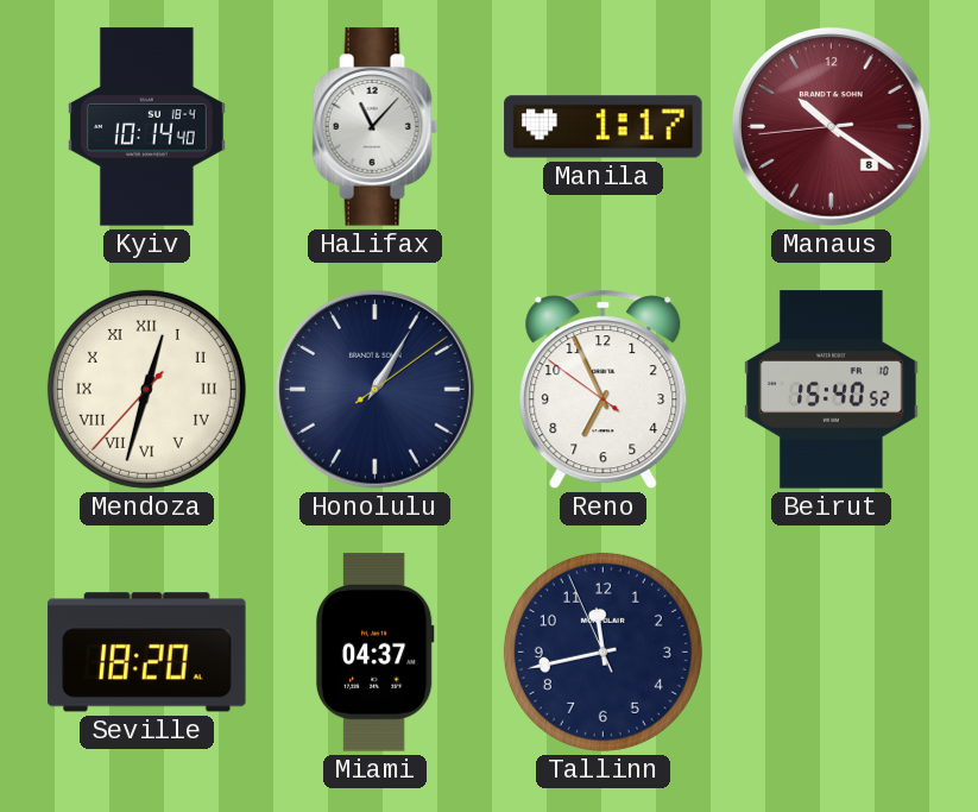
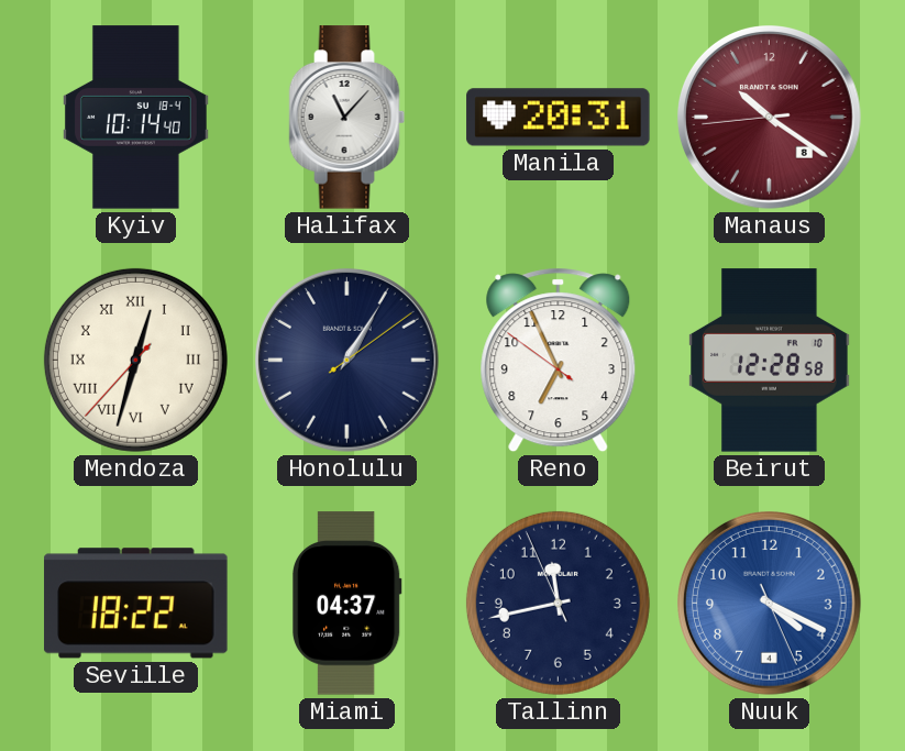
Manila: 1:17 -> 20:31 (559, 118)
Beirut: 15:40 -> 12:28 (770, 361)
Seville: 18:20 -> 18:22 (136, 604)
Nuuk: none -> 4:19 (770, 604)
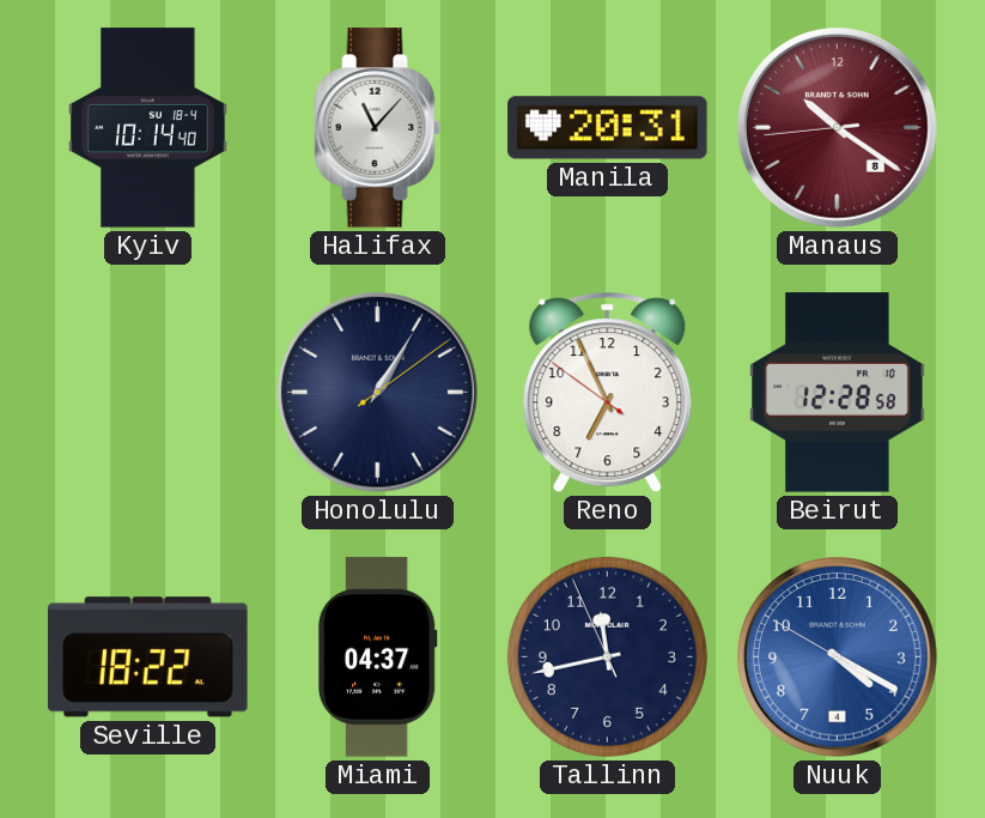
Mendoza: 12:32 -> none (135, 360)
Nuuk: 4:19:26 -> 4:19:50 (838, 658)
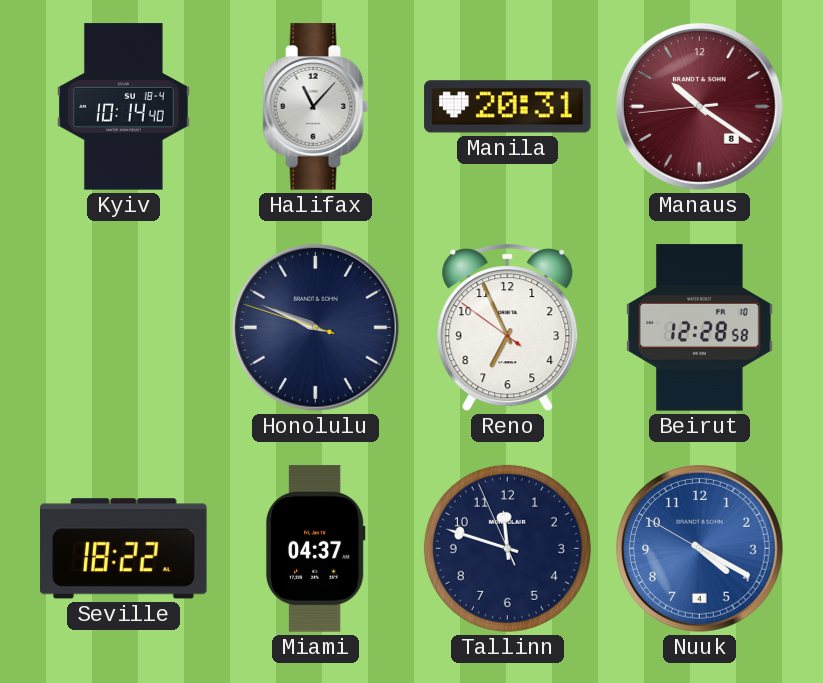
Honolulu: 1:05 -> 9:48 (316, 328)
Tallinn: 11:42 -> 11:47 (507, 548)
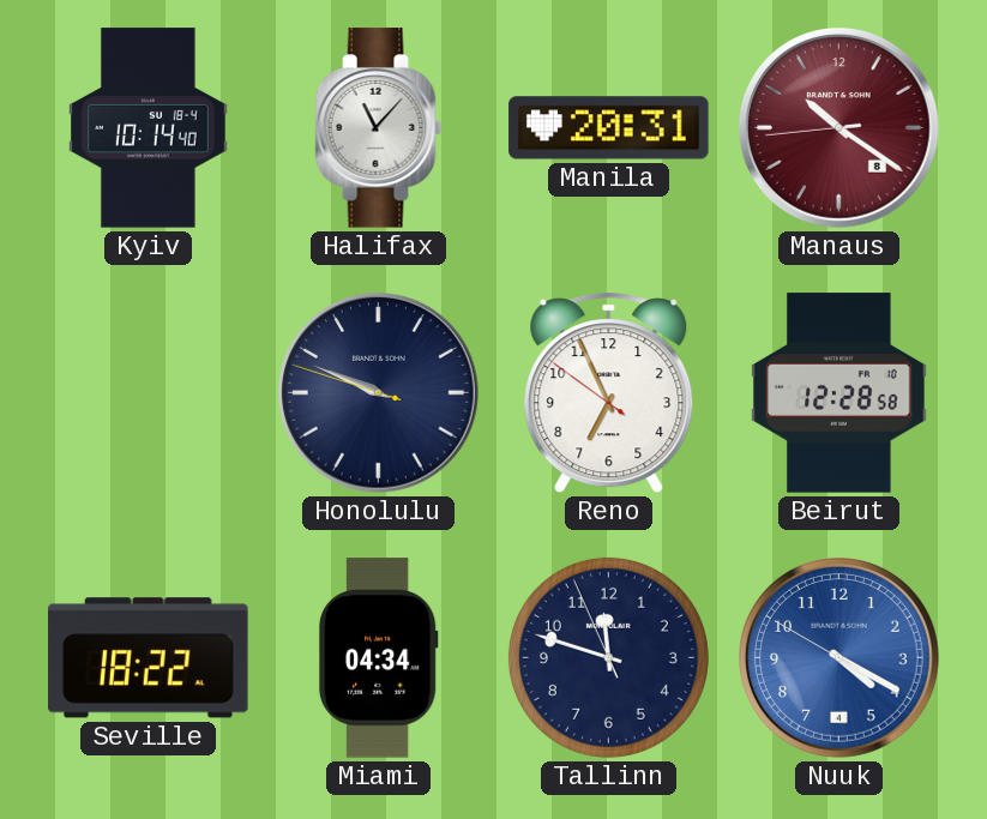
Miami: 04:37 -> 04:34 (378, 658)
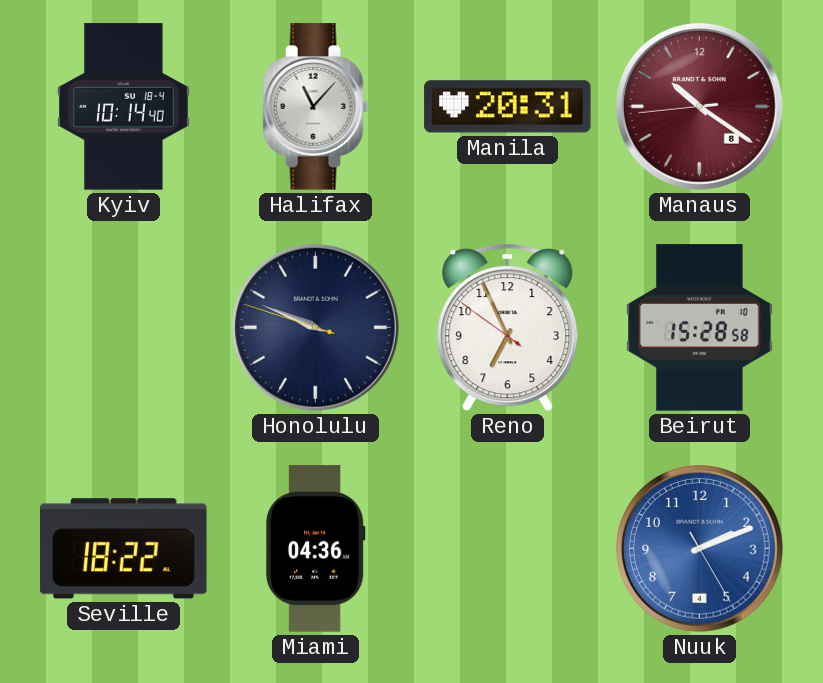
Beirut: 12:28 -> 15:28 (700, 328)
Miami: 04:34 -> 04:36 (315, 549)
Tallinn: 11:47 -> none (608, 657)
Nuuk: 4:19 -> 2:11 (700, 549)
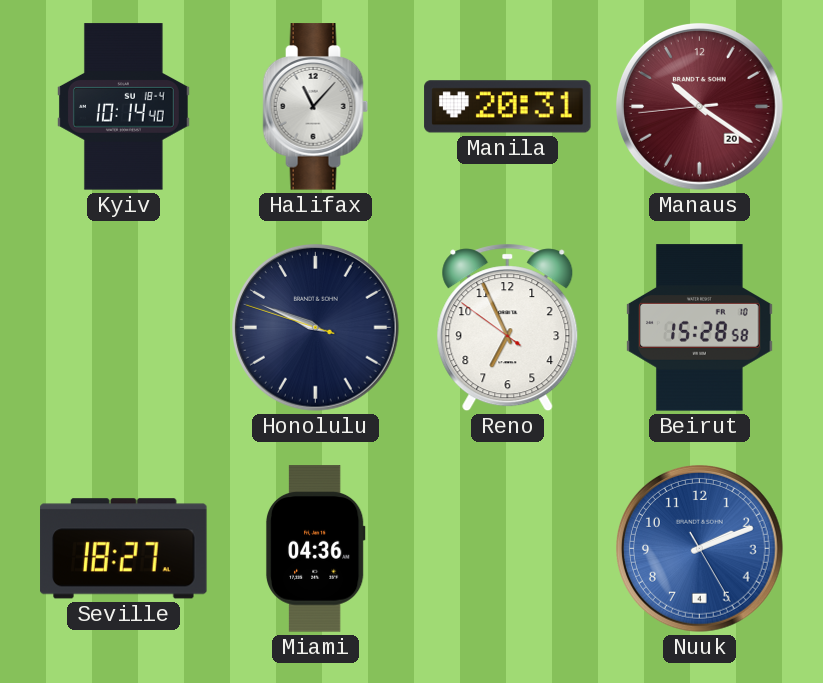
Manaus date: 8 -> 20 (700, 107)
Seville: 18:22 -> 18:27 (124, 549)
